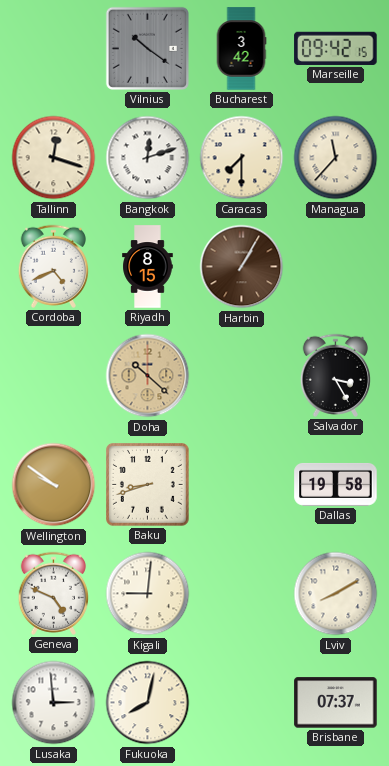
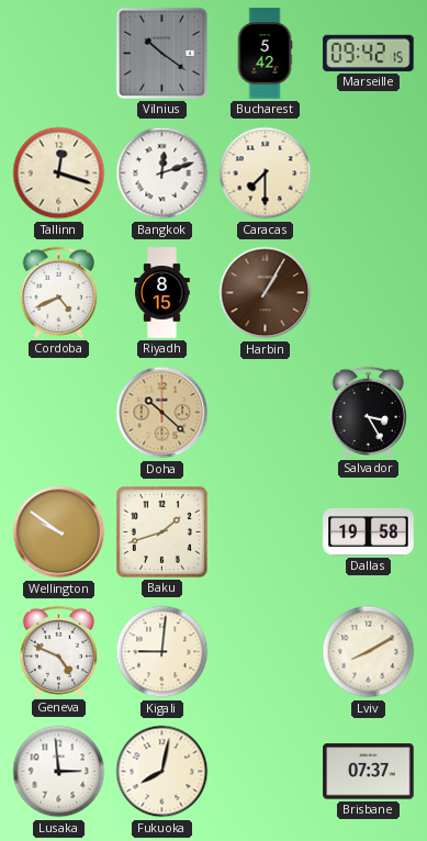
Bucharest: 3:42 -> 5:42 (265, 54)
Managua: 11:37 -> none (336, 158)
Baku: 8:42 -> 1:42 (162, 532)
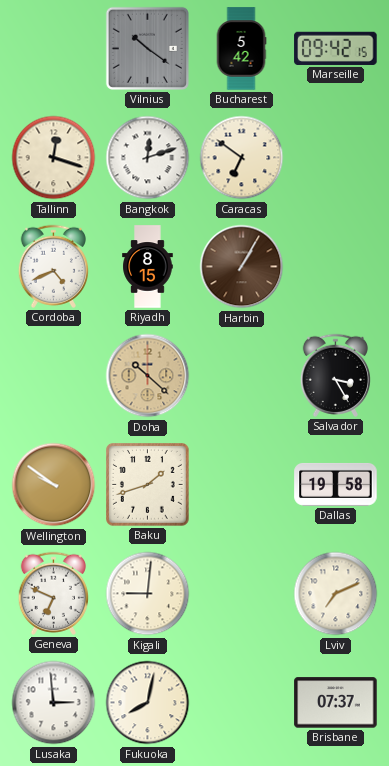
Caracas: 7:30 -> 6:51 (242, 158)
Geneva: 4:49 -> 6:49 (53, 593)
Lviv: 8:10 -> 7:11 (336, 594)
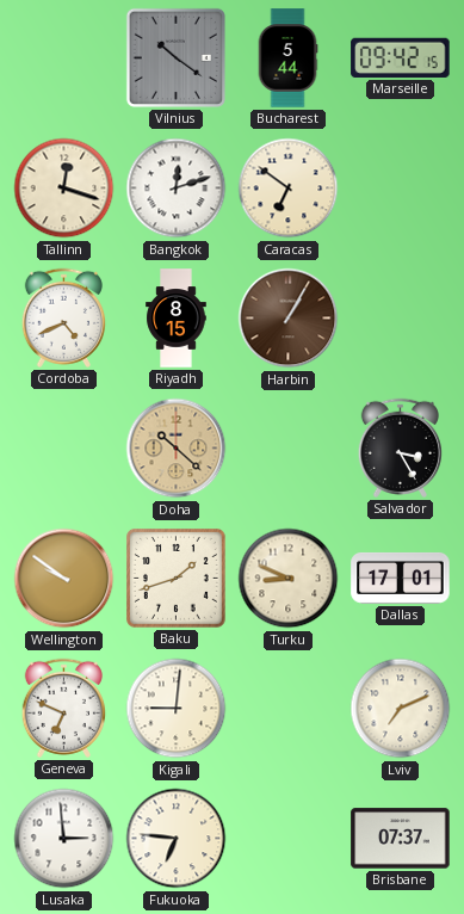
Bucharest: 5:42 -> 5:44 (287, 58)
Turku: none -> 8:49 (289, 579)
Dallas: 19:58 -> 17:01 (401, 578)
Fukuoka: 8:02 -> 6:46 (177, 839)
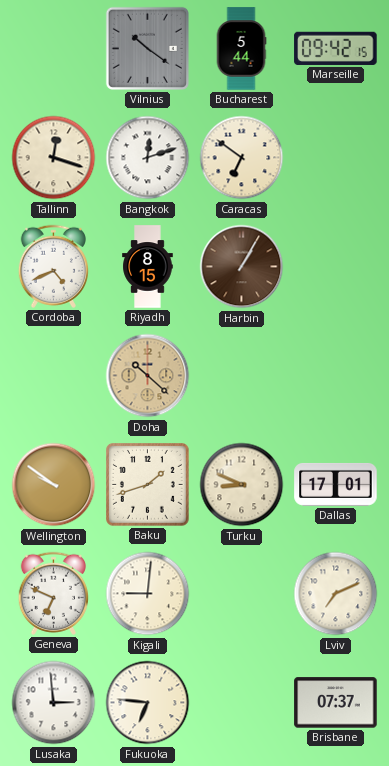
Salvador: 3:25 -> none (400, 447)
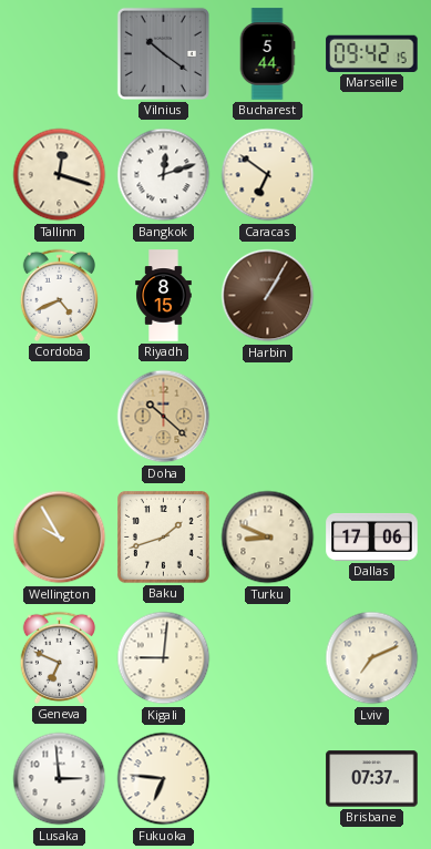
Wellington: 9:51 -> 9:55 (60, 538)
Dallas: 17:01 -> 17:06 (372, 536)
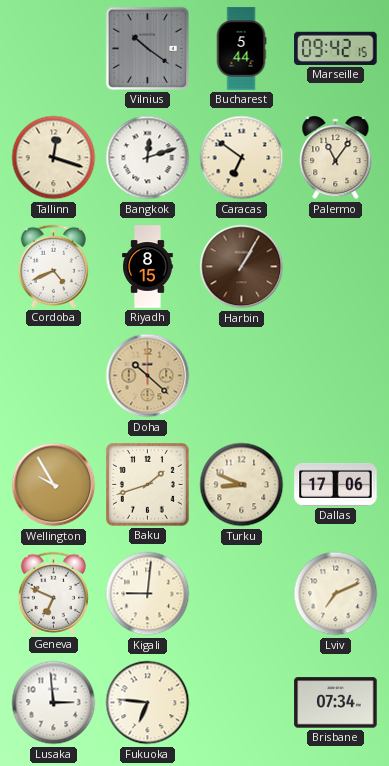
Palermo: none -> 11:06 (336, 158)
Brisbane: 07:37 -> 07:34 (336, 703)
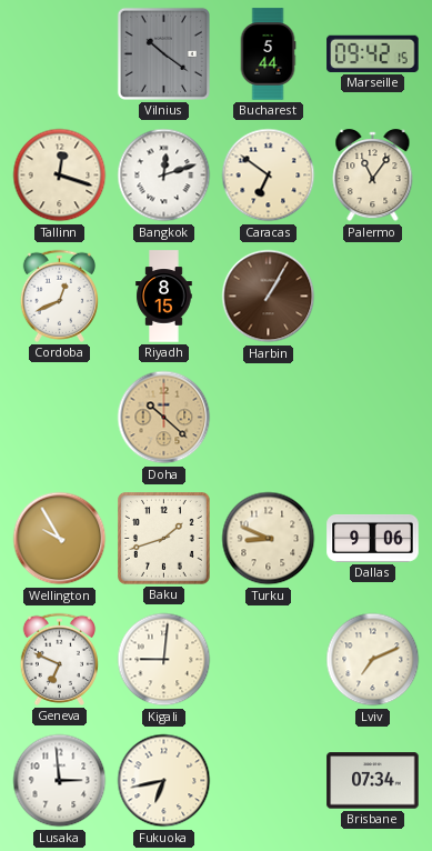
Cordoba: 4:41 -> 12:41 (59, 296)
Dallas: 17:06 -> 9:06 (373, 538)
Fukuoka: 6:46 -> 6:43 (164, 781)
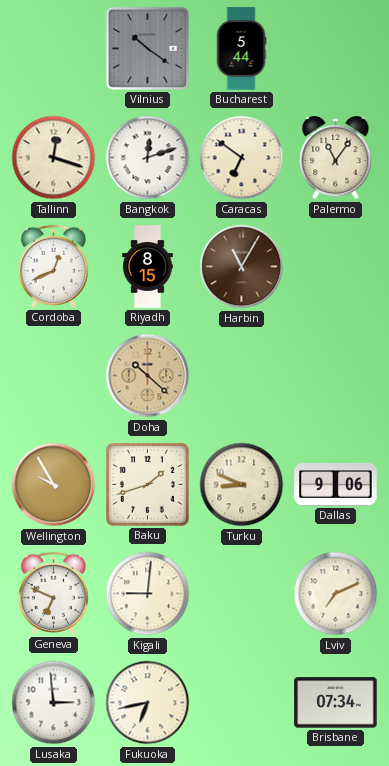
Marseille: 09:42 -> none (373, 53)
Harbin: 1:05 -> 11:05 (242, 267)
